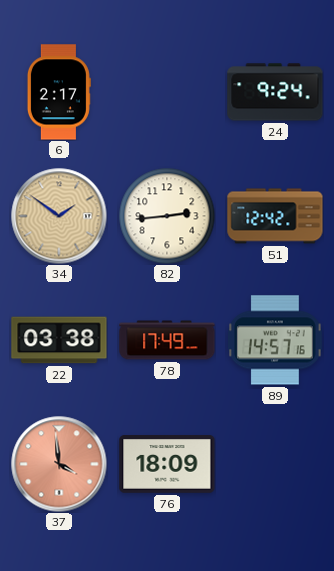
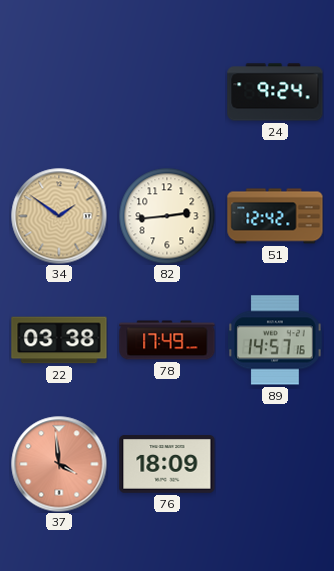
6: 2:17 -> none (59, 92)
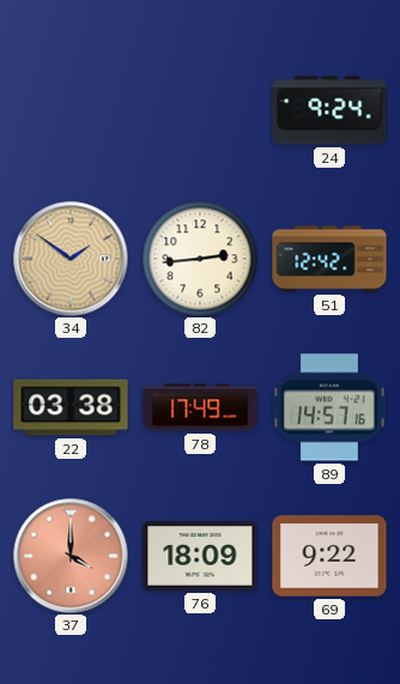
37: 3:59 -> 4:00 (71, 556)
69: none -> 9:22 (329, 556)
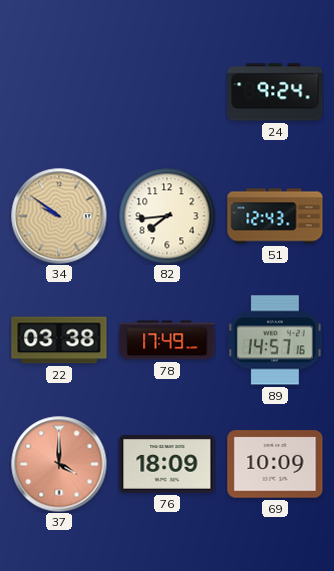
34: 1:51 -> 9:51 (59, 216)
82: 2:44 -> 7:44 (167, 216)
51: 12:42 -> 12:43 (275, 216)
69: 9:22 -> 10:09 (275, 464)
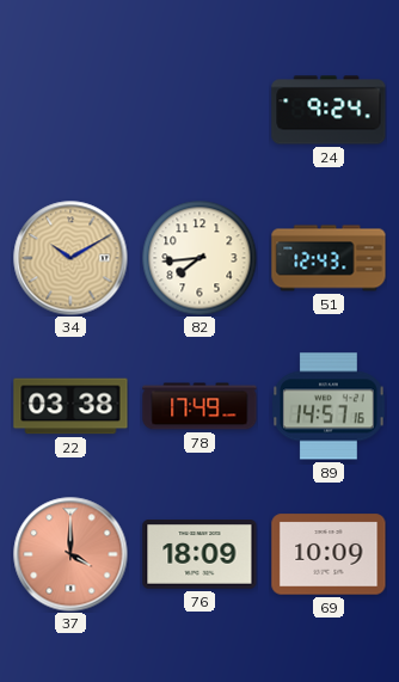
34: 9:51 -> 10:10 (70, 258)
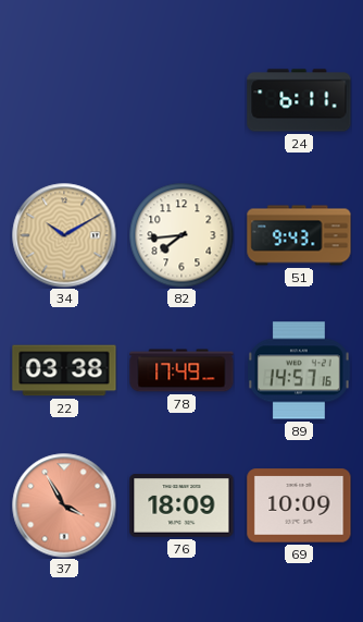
24: 9:24 -> 6:11 (299, 100)
51: 12:43 -> 9:43 (299, 235)
37: 4:00 -> 3:55 (64, 505)
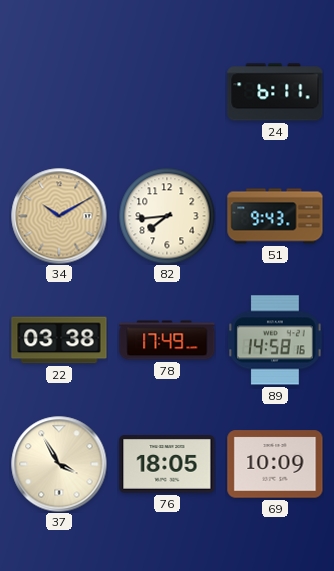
89: 14:57 -> 14:58 (275, 340)
37 dial: salmon -> cream (59, 464)
76: 18:09 -> 18:05 (167, 464)
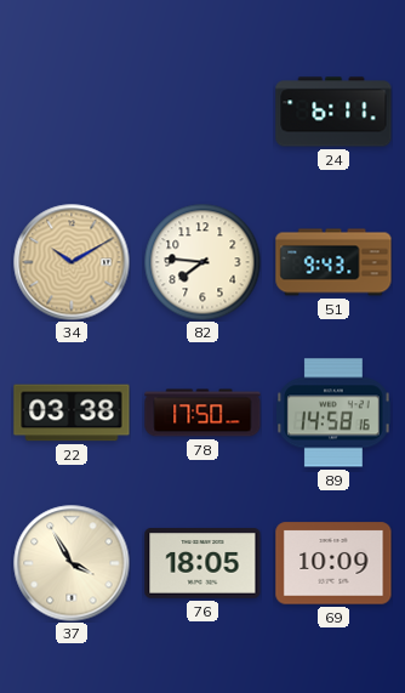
82: 7:44 -> 7:46 (202, 262)
78: 17:49 -> 17:50 (202, 413)
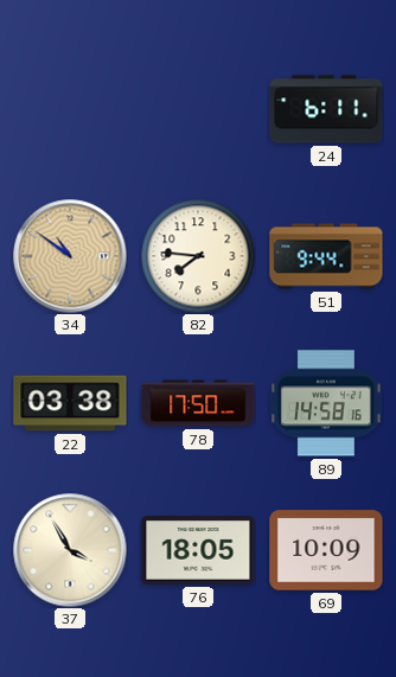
34: 10:10 -> 10:51 (70, 256)
51: 9:43 -> 9:44 (326, 256)
